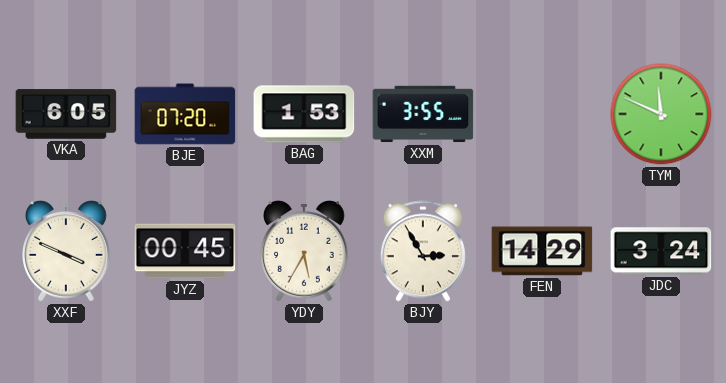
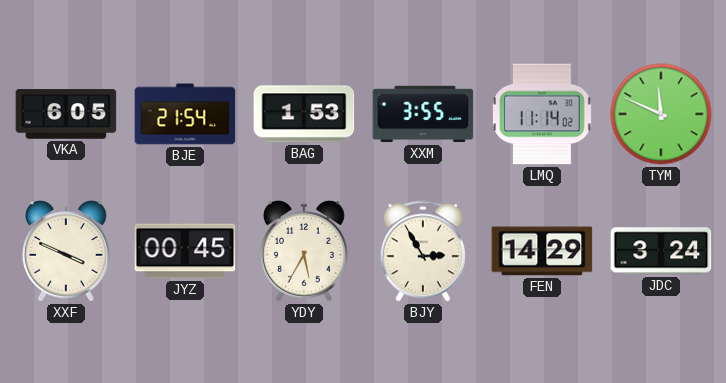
BJE: 07:20 -> 21:54 (185, 114)
LMQ: none -> 11:14 (542, 114)
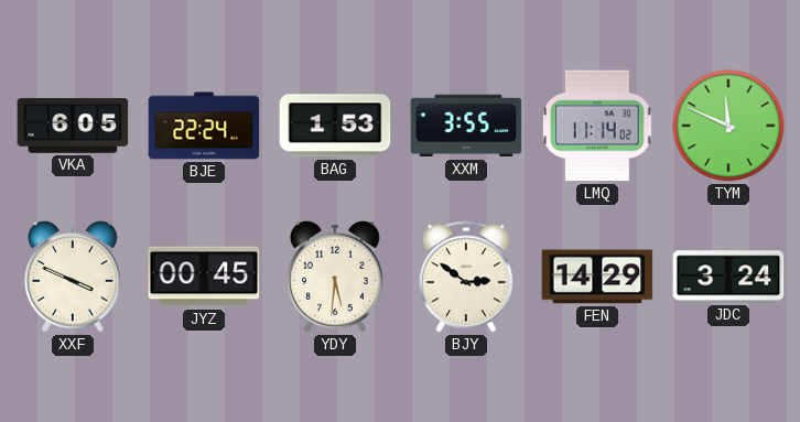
BJE: 21:54 -> 22:24 (204, 126)
YDY: 5:35 -> 5:31 (336, 277)
BJY: 2:55 -> 2:51 (466, 277)
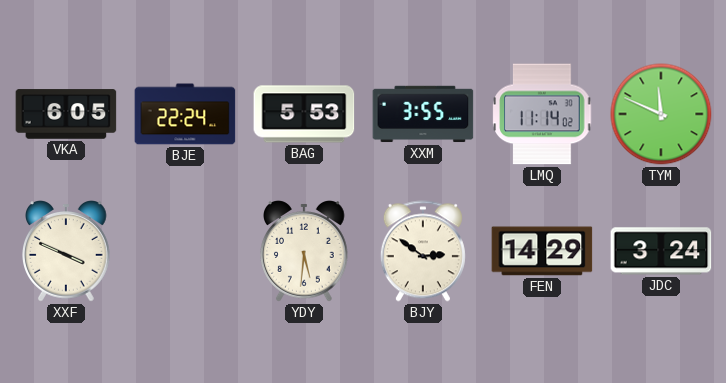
BAG: 1:53 -> 5:53 (304, 114)
JYZ: 00:45 -> none (204, 277)
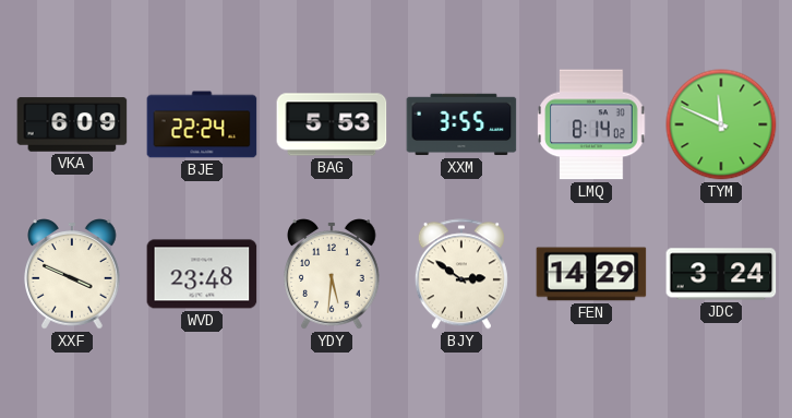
VKA: 6:05 -> 6:09 (72, 124)
LMQ: 11:14 -> 8:14 (591, 124)
WVD: none -> 23:48 (202, 274)
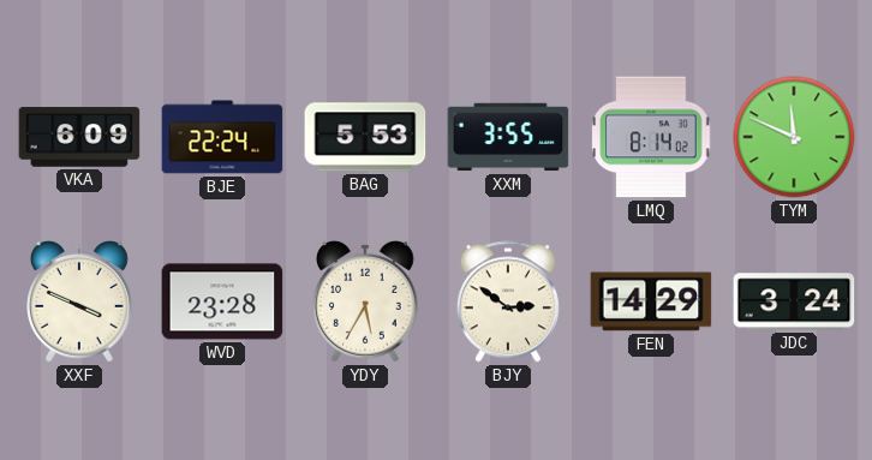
WVD: 23:48 -> 23:28 (222, 301)
YDY: 5:31 -> 5:35 (366, 301)
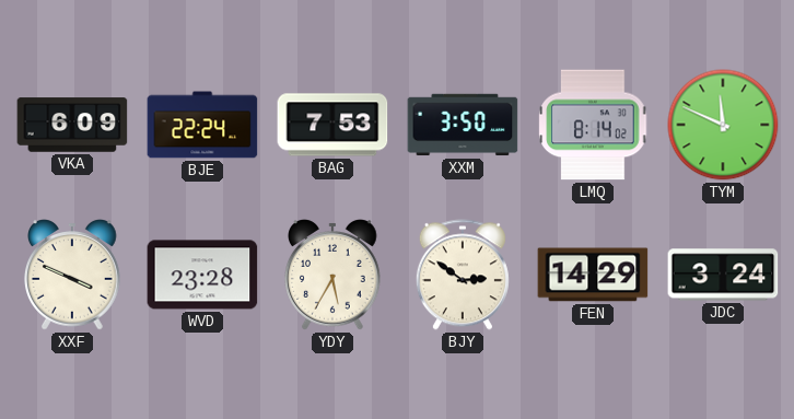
BAG: 5:53 -> 7:53 (332, 125)
XXM: 3:55 -> 3:50 (463, 125)
